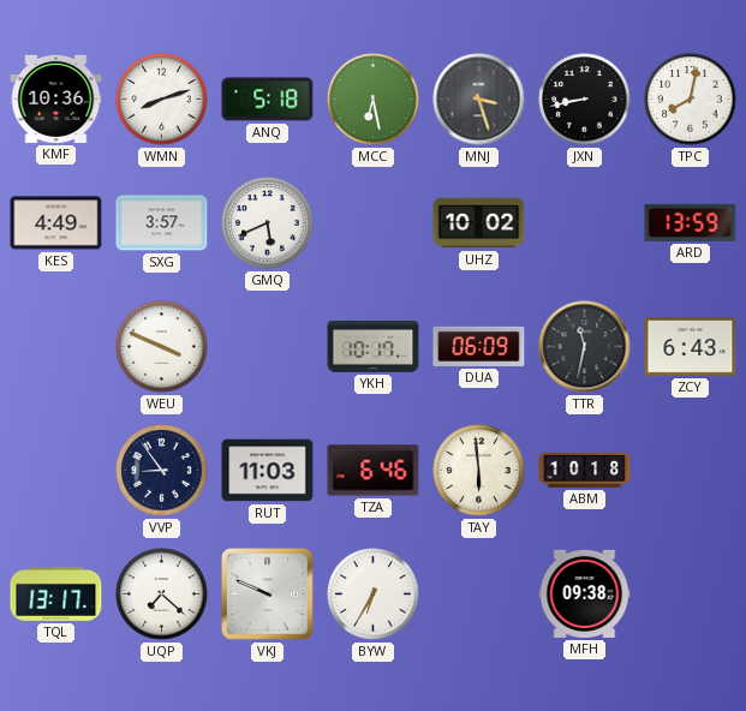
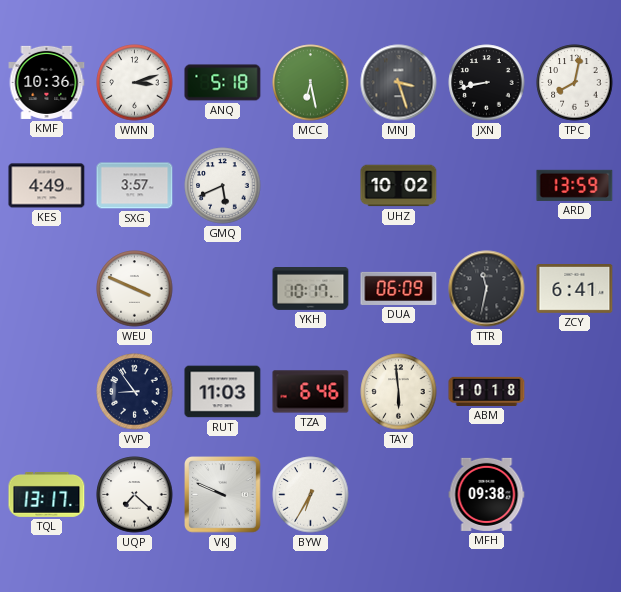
WMN: 8:12 -> 3:12 (135, 83)
ZCY: 6:43 -> 6:41 (575, 289)
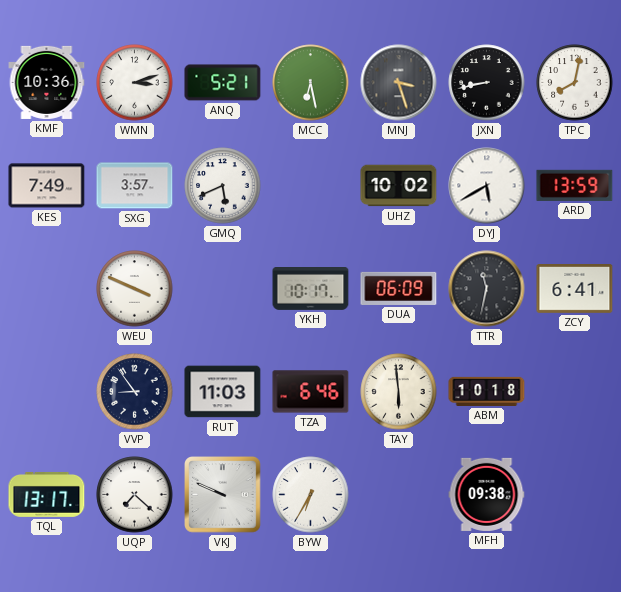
ANQ: 5:18 -> 5:21 (223, 83)
KES: 4:49 -> 7:49 (47, 186)
DYJ: none -> 5:40 (487, 186)
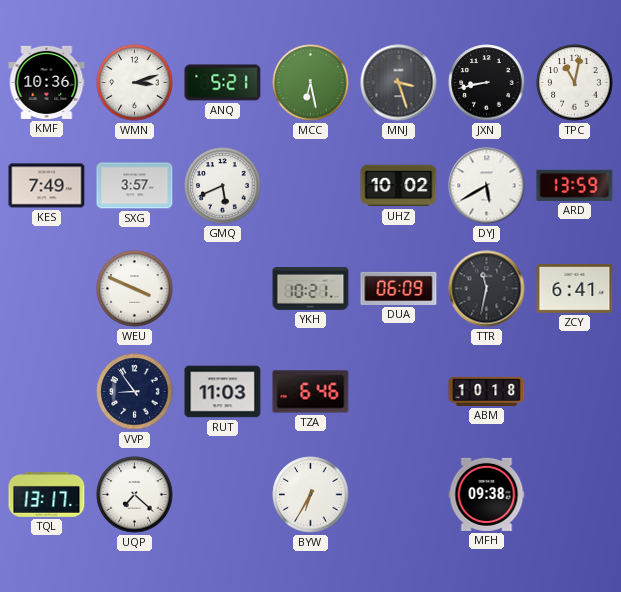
TPC: 8:02 -> 11:02 (575, 83)
YKH: 10:17 -> 10:21 (311, 289)
TAY: 5:59 -> none (399, 392)
VKJ: 9:49 -> none (223, 495)
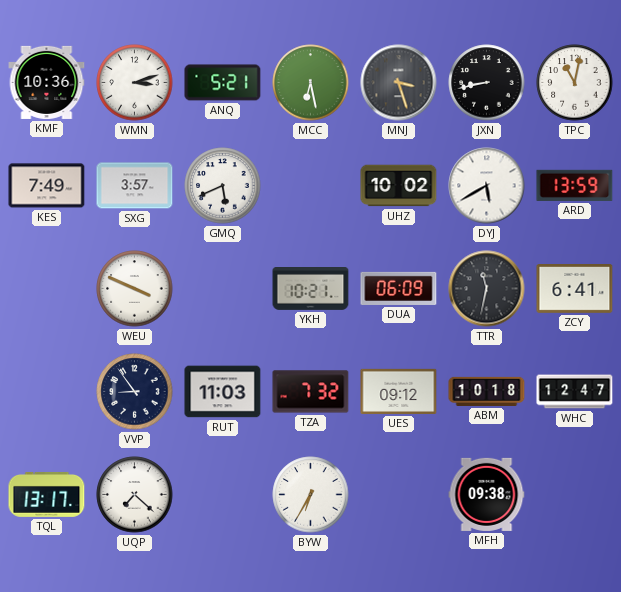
TZA: 6:46 -> 7:32 (311, 392)
UES: none -> 09:12 (399, 391)
WHC: none -> 12:47 (575, 392)
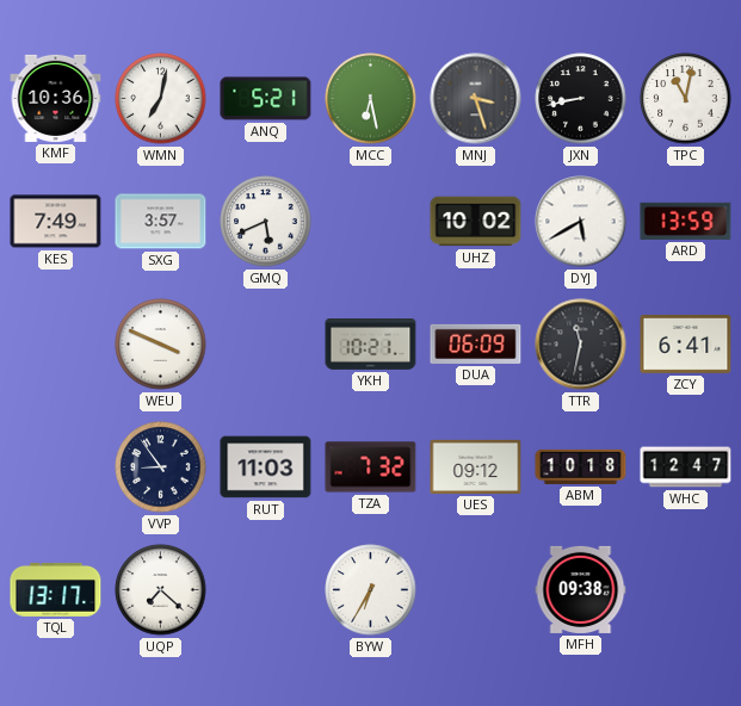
WMN: 3:12 -> 7:02 (161, 99)
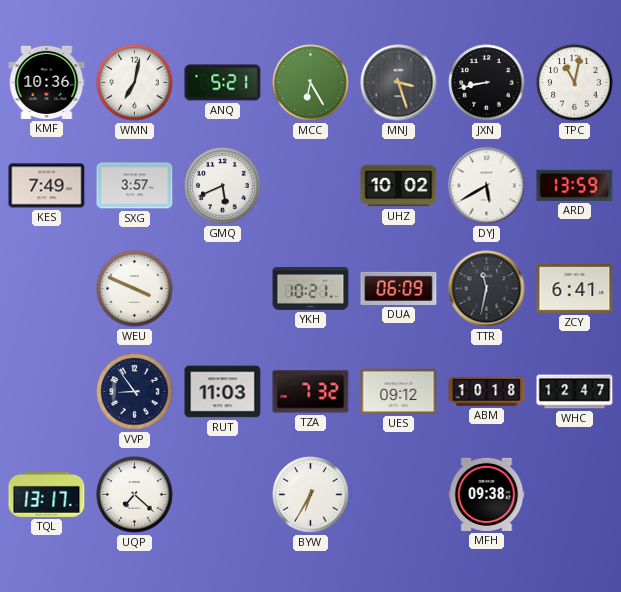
MCC: 6:28 -> 6:25 (311, 83)
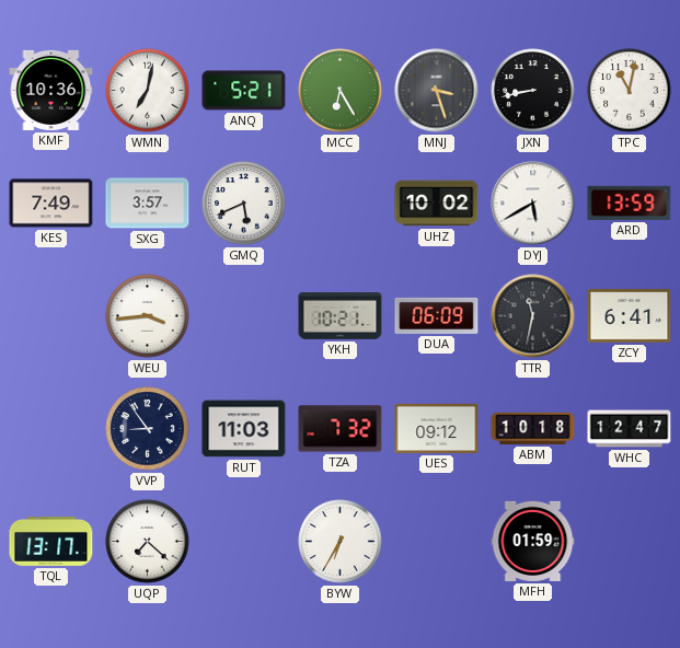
WEU: 3:49 -> 3:44 (148, 316)
MFH: 09:38 -> 01:59 (533, 541)
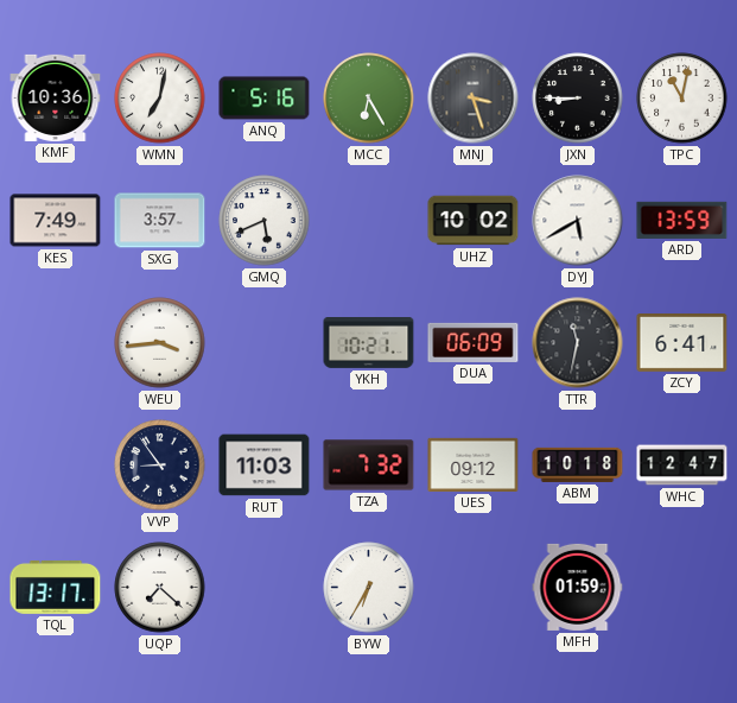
ANQ: 5:21 -> 5:16 (265, 99)
JXN: 8:43 -> 8:45 (578, 99)
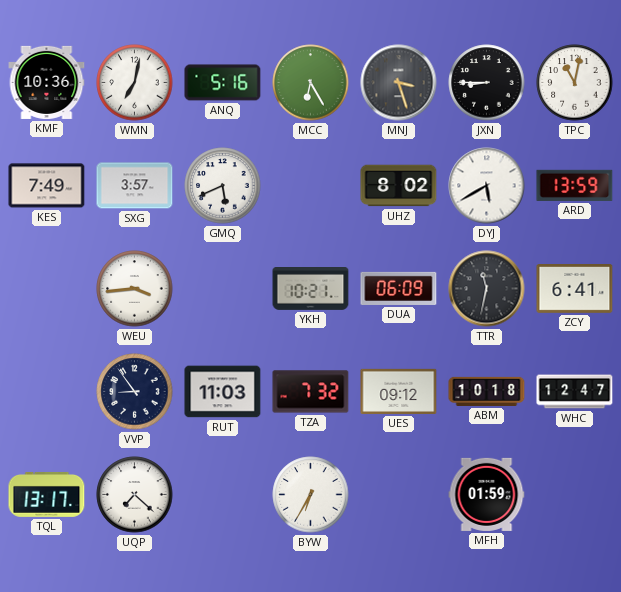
UHZ: 10:02 -> 8:02 (399, 186)
